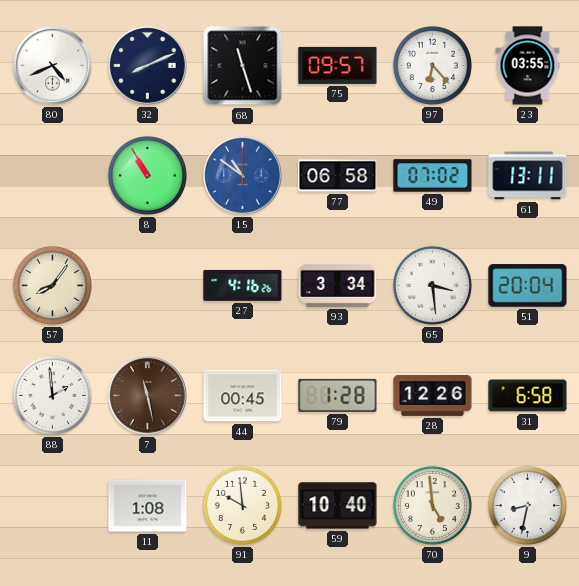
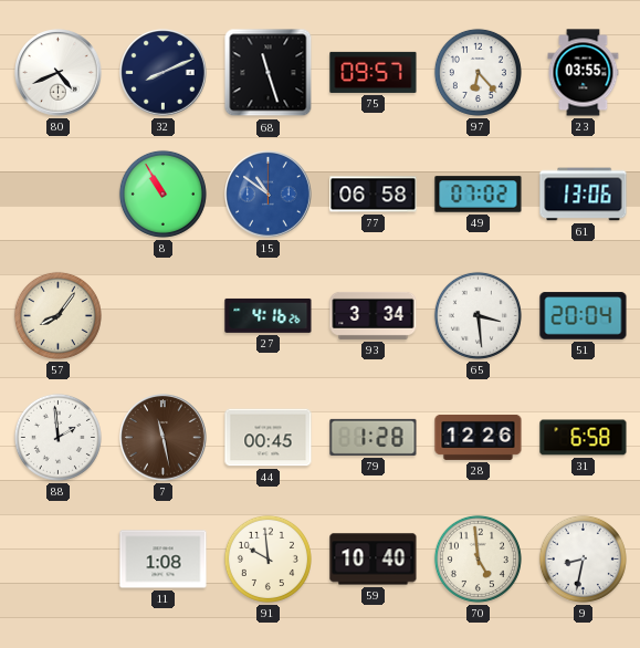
61: 13:11 -> 13:06 (584, 195)
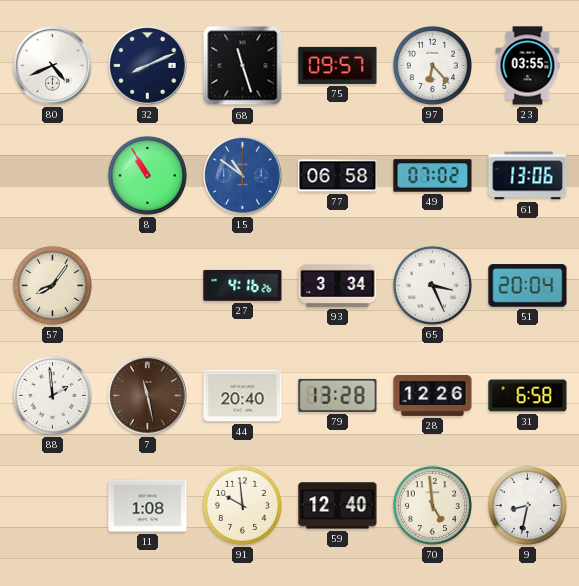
65: 3:29 -> 3:26 (432, 285)
44: 00:45 -> 20:40 (243, 396)
79: 1:28 -> 13:28 (338, 395)
59: 10:40 -> 12:40 (338, 506)
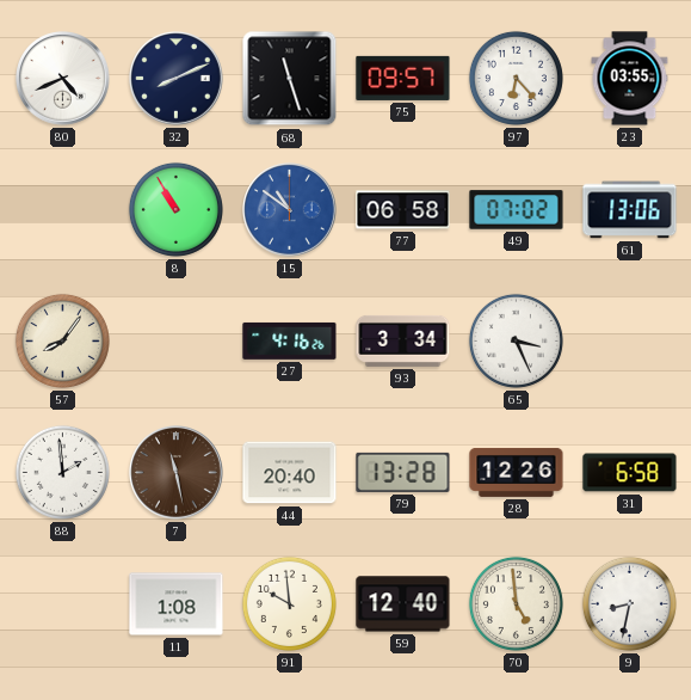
51: 20:04 -> none (528, 286)
